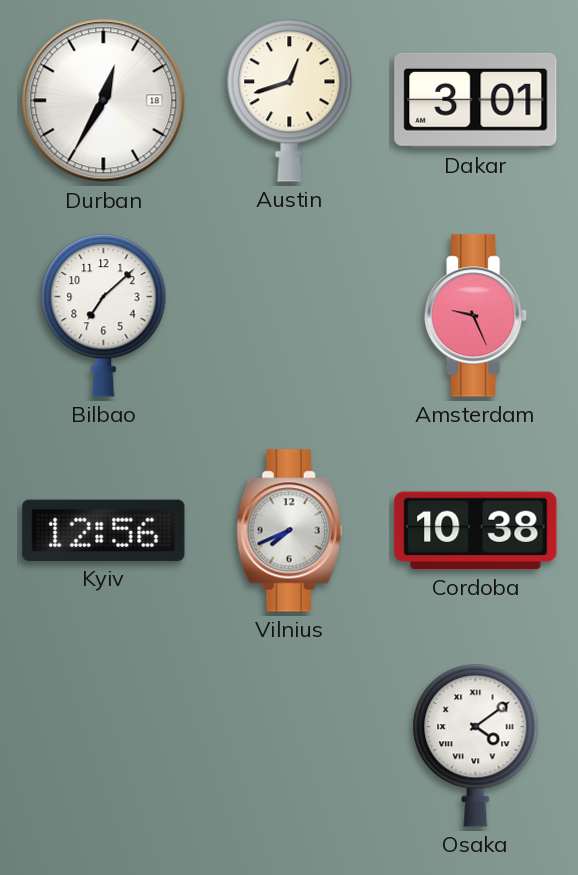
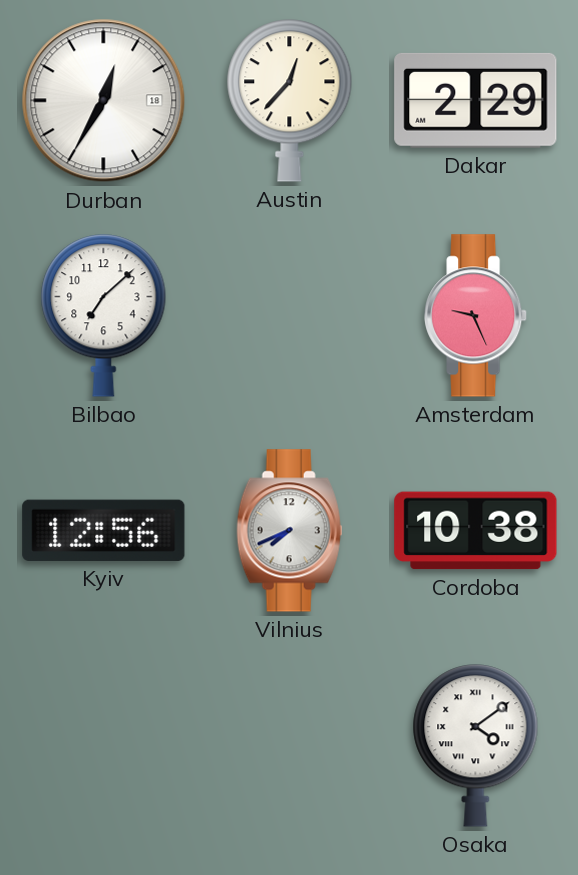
Austin: 12:42 -> 12:37 (290, 101)
Dakar: 3:01 -> 2:29 (476, 100)
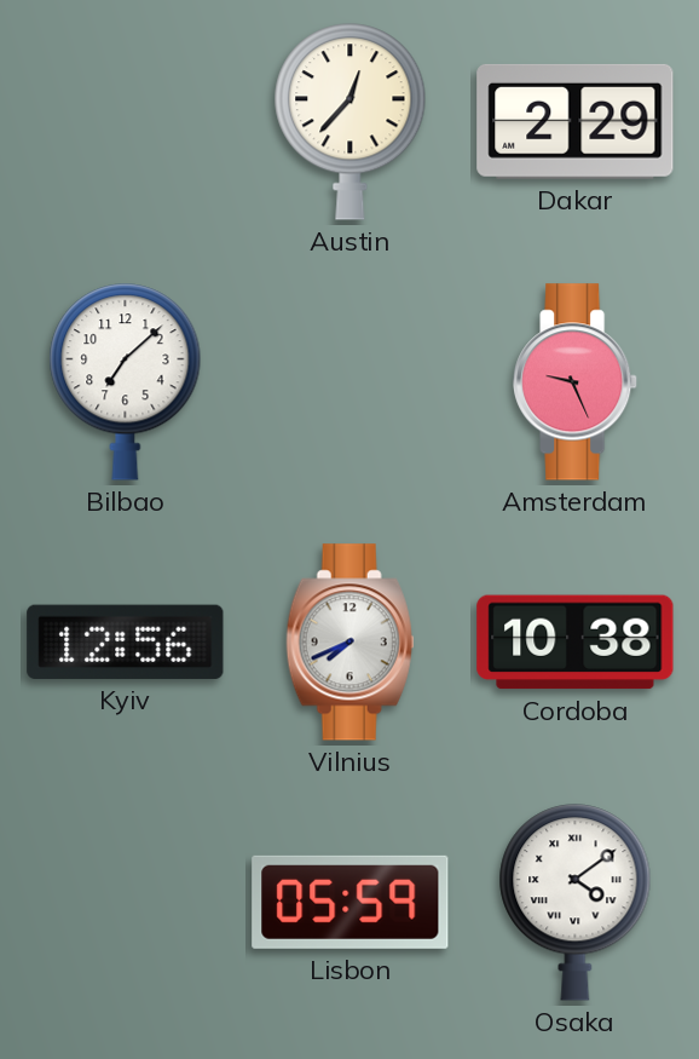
Durban: 12:35 -> none (104, 101)
Lisbon: none -> 05:59 (351, 902)
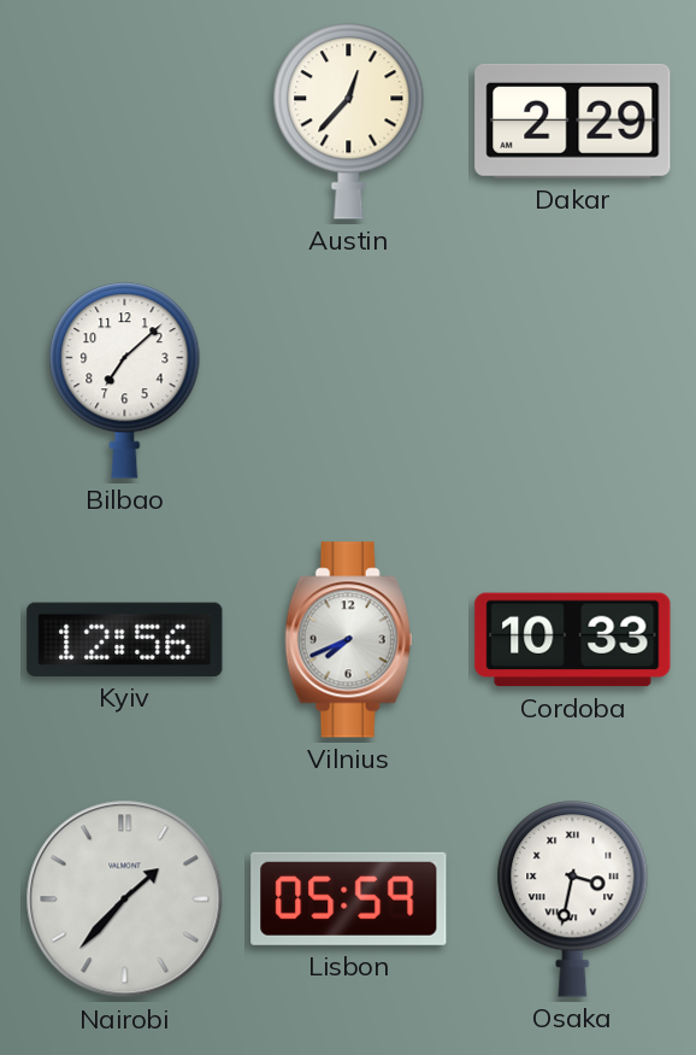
Amsterdam: 9:26 -> none (576, 382)
Cordoba: 10:38 -> 10:33 (573, 640)
Nairobi: none -> 1:37 (125, 899)
Osaka: 4:09 -> 3:32 (573, 899)
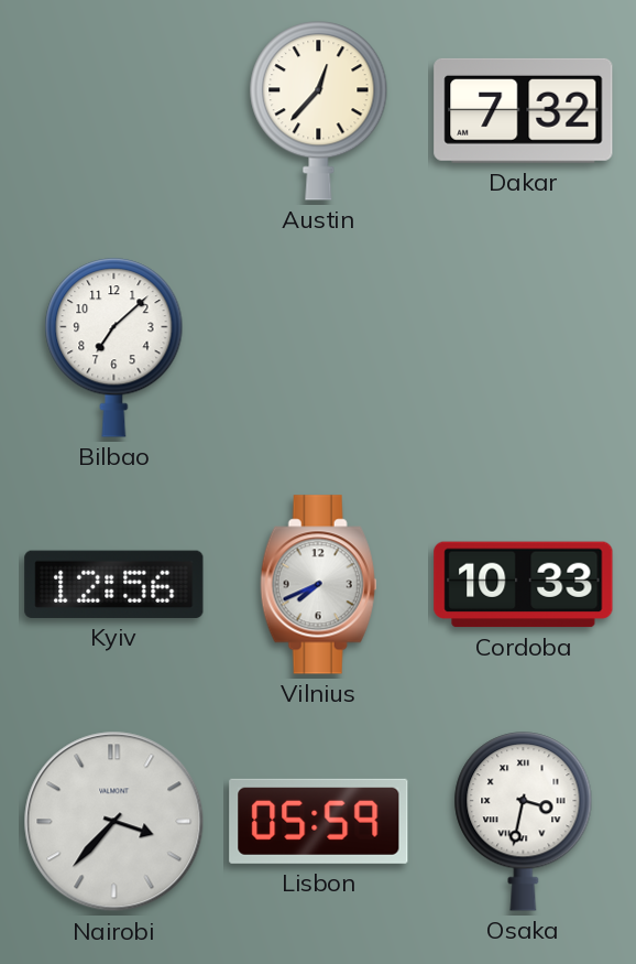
Dakar: 2:29 -> 7:32 (524, 110)
Nairobi: 1:37 -> 3:37 (114, 822)
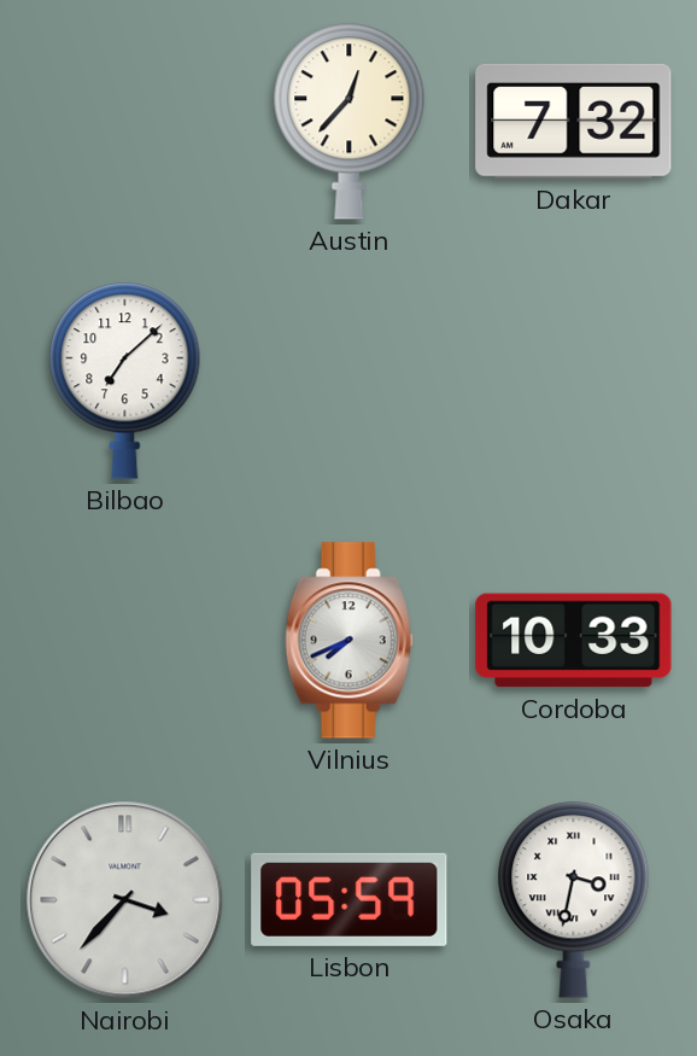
Kyiv: 12:56 -> none (114, 584)
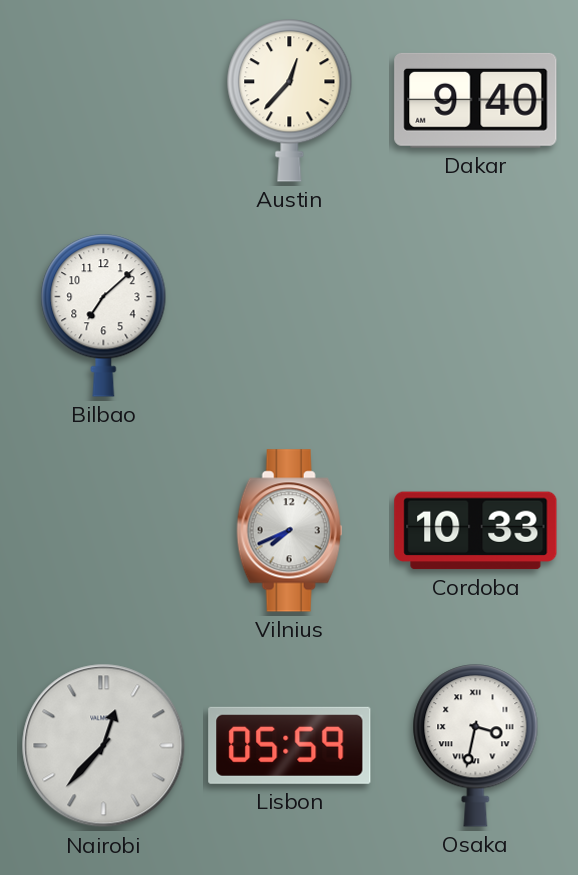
Dakar: 7:32 -> 9:40 (476, 100)
Nairobi: 3:37 -> 12:37 (104, 746)
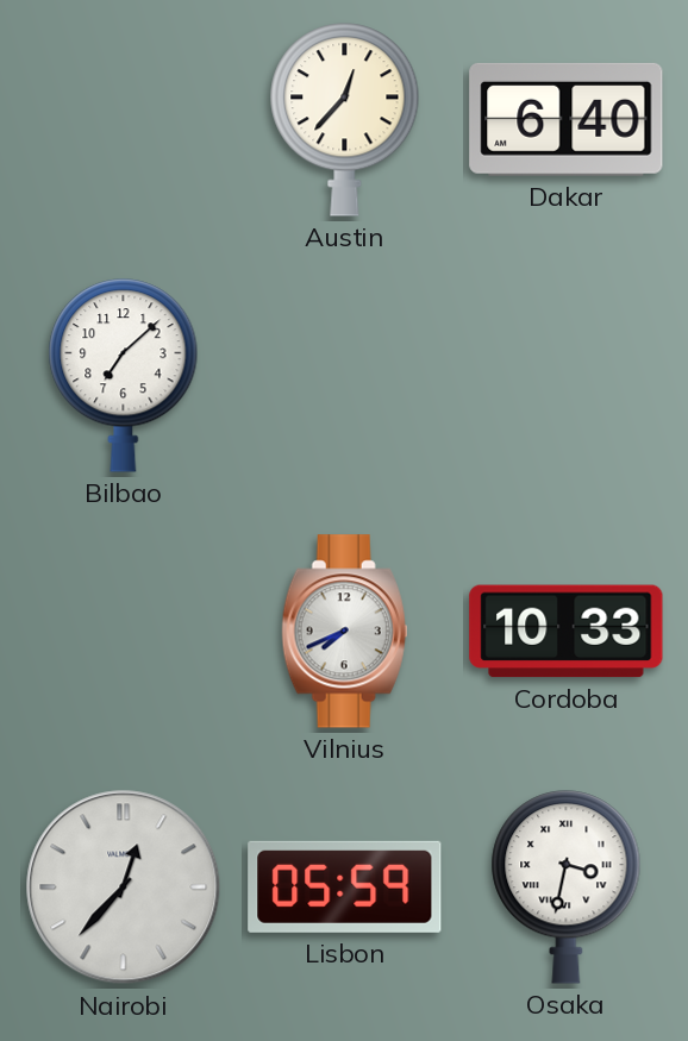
Dakar: 9:40 -> 6:40 (567, 119)
